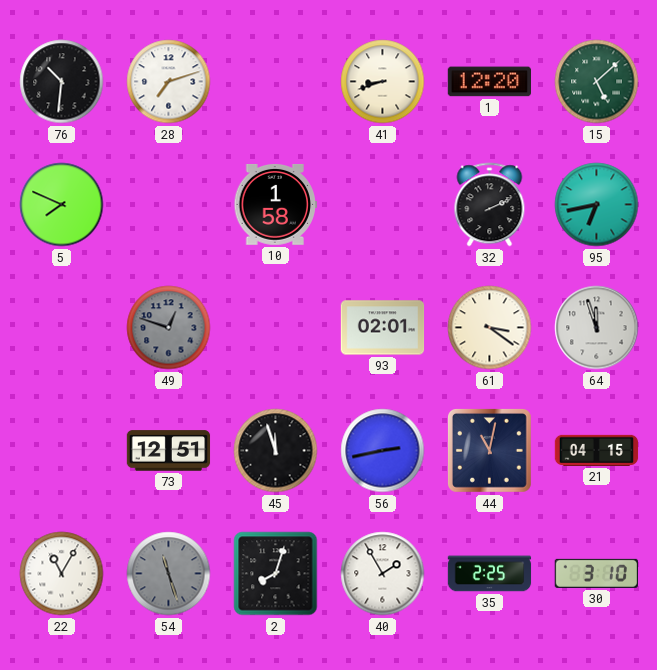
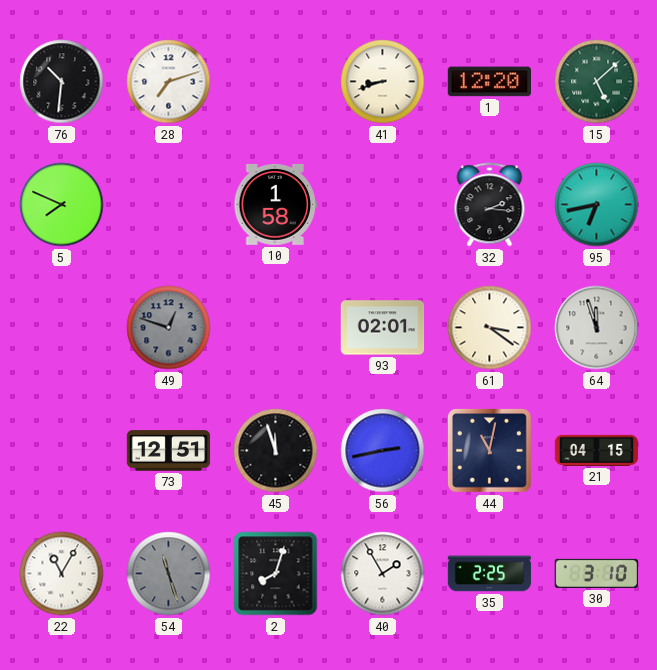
32: 2:11 -> 2:16 (490, 205)
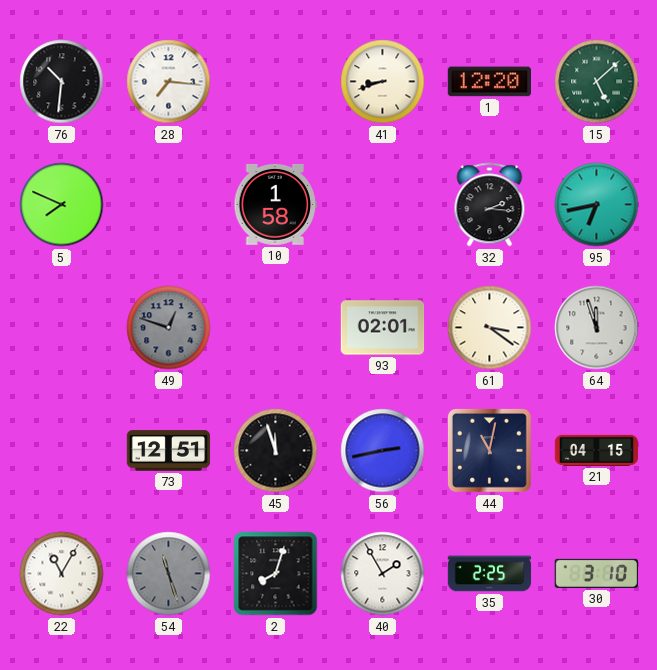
28: 7:12 -> 7:16 (169, 82)
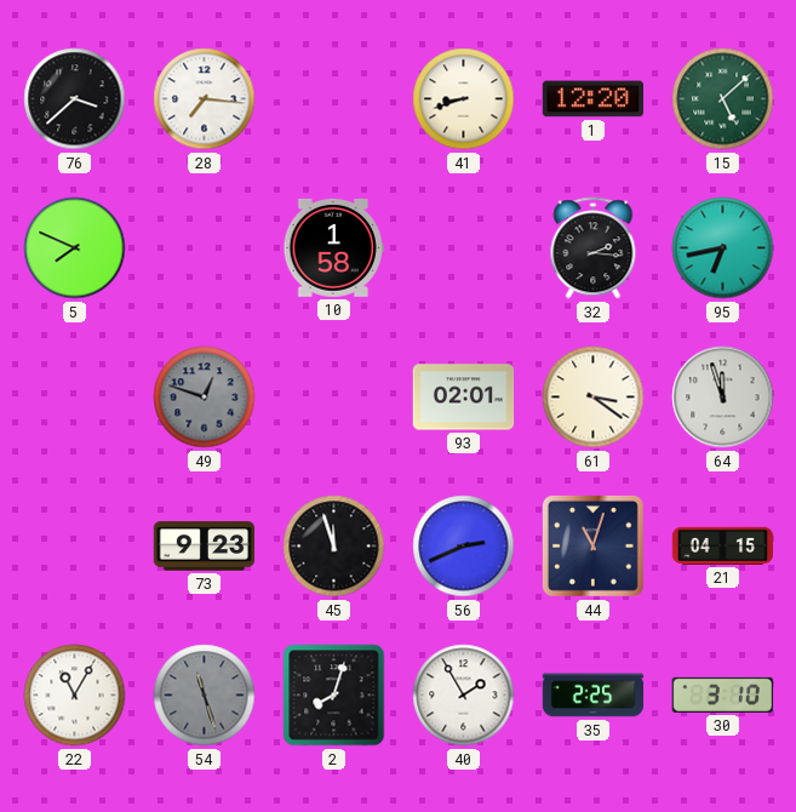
76: 10:31 -> 3:38 (75, 99)
73: 12:51 -> 9:23 (205, 547)
56: 2:43 -> 2:41 (464, 547)
44: 11:02 -> 11:03 (594, 547)
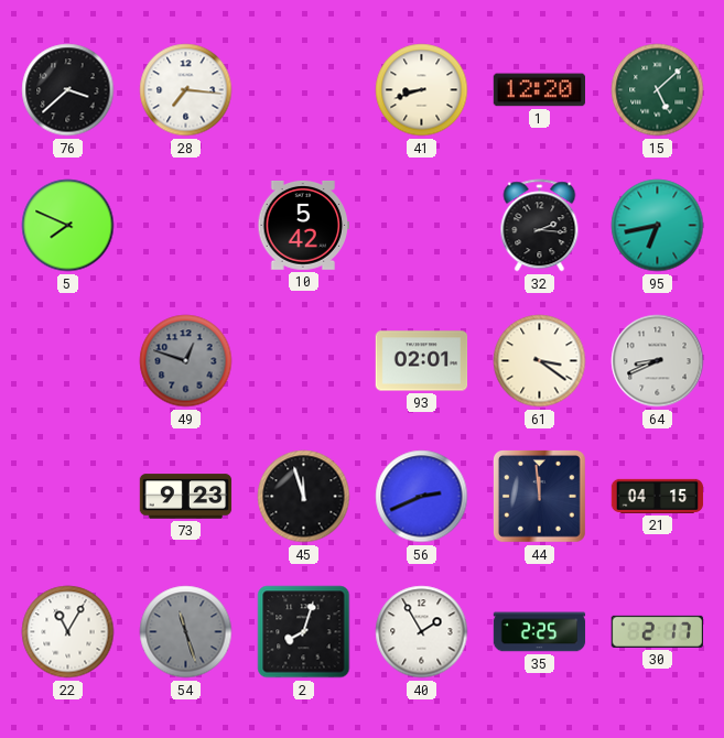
10: 1:58 -> 5:42 (303, 225)
64: 11:57 -> 8:41 (658, 361)
44: 11:03 -> 11:59 (540, 497)
30: 3:10 -> 2:17 (657, 631)
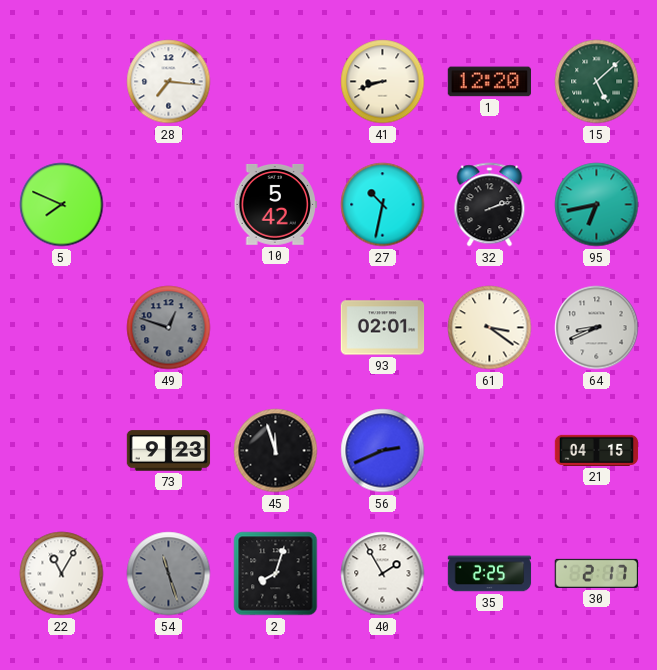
76: 3:38 -> none (68, 90)
27: none -> 10:32 (383, 205)
32: 2:16 -> 2:12 (490, 205)
44: 11:59 -> none (540, 497)
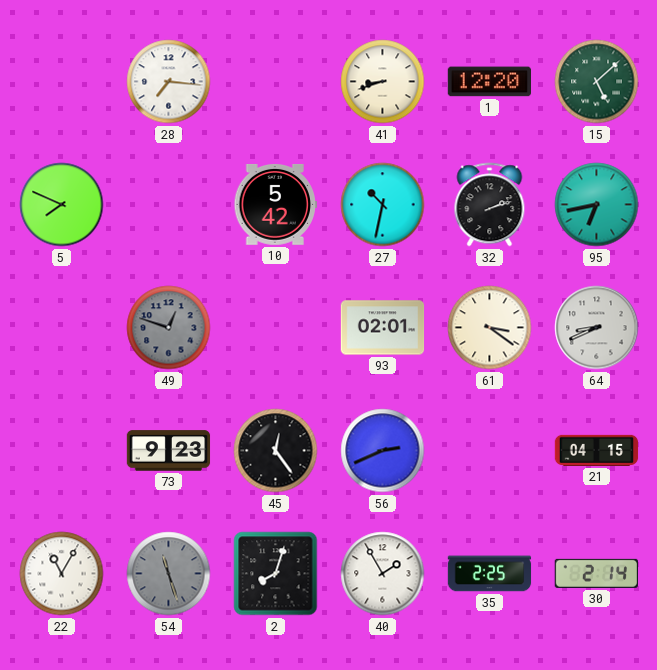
45: 11:57 -> 12:24 (276, 451)
30: 2:17 -> 2:14 (596, 573)
